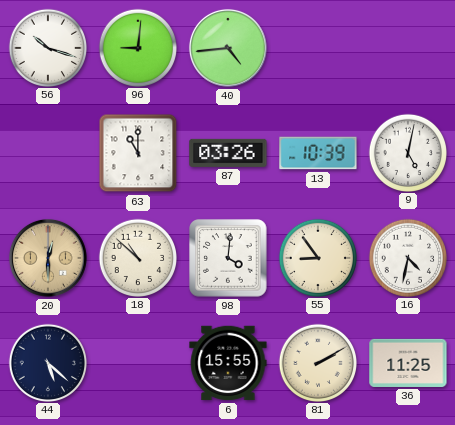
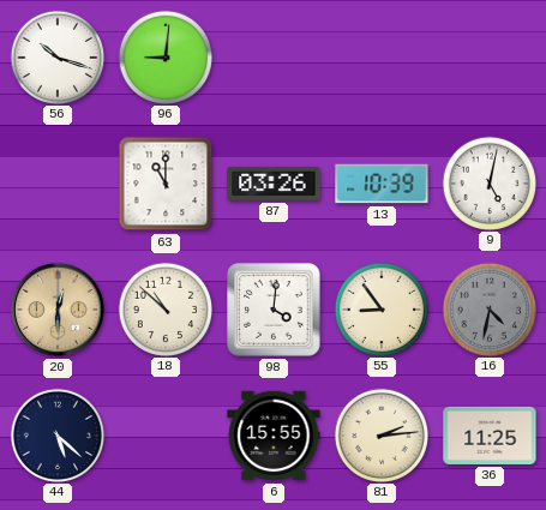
40: 4:44 -> none (228, 48)
16 dial: white -> grey (488, 308)
81: 2:10 -> 2:14 (380, 434)
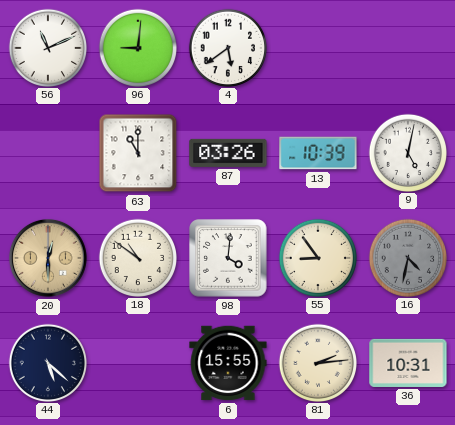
56: 10:18 -> 11:11 (47, 47)
4: none -> 5:39 (227, 47)
18: 10:52 -> 10:51 (137, 257)
36: 11:25 -> 10:31 (408, 363)
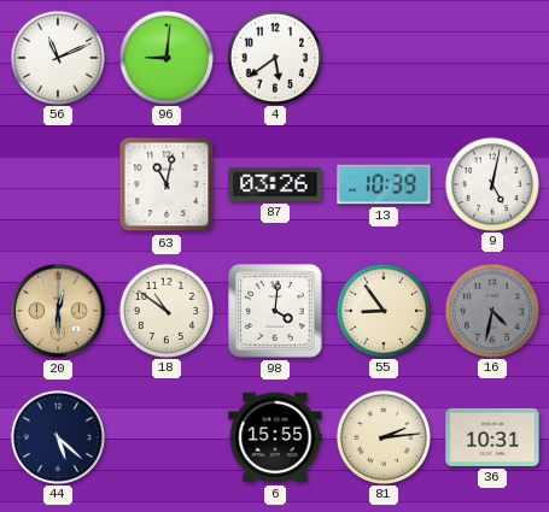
63: 11:00 -> 11:02 (167, 184)
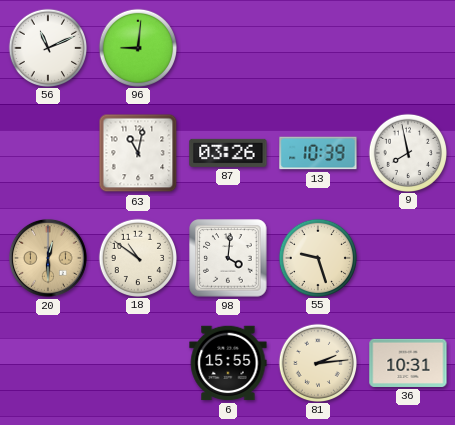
4: 5:39 -> none (274, 57)
9: 5:02 -> 7:58 (407, 152)
55: 8:54 -> 9:27 (317, 257)
16: 4:32 -> none (491, 310)
44: 5:22 -> none (57, 436)
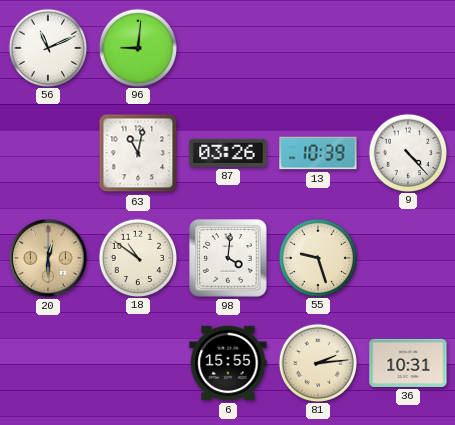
9: 7:58 -> 4:23 (407, 152)
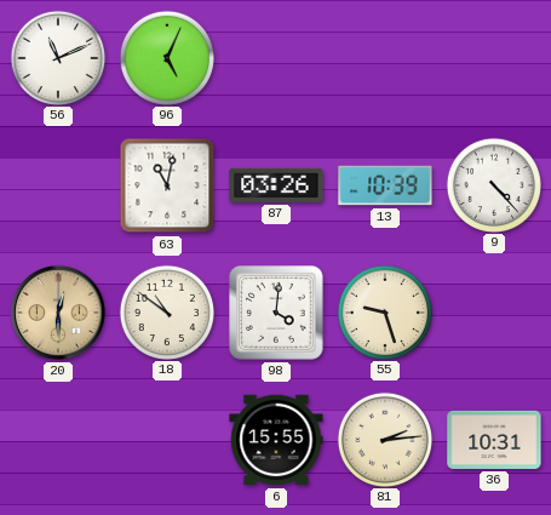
96: 9:01 -> 5:04 (166, 57)
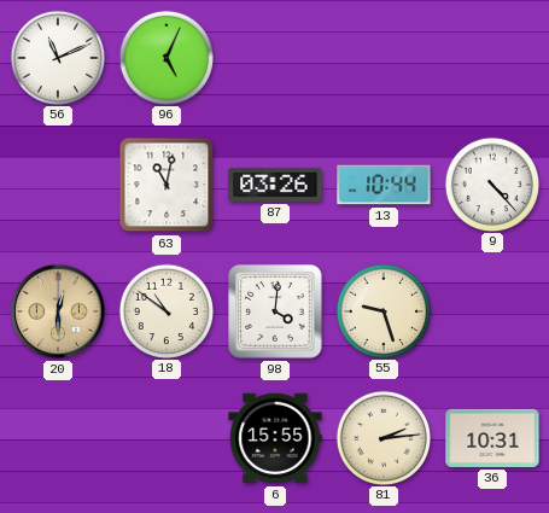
13: 10:39 -> 10:44 (384, 185)
